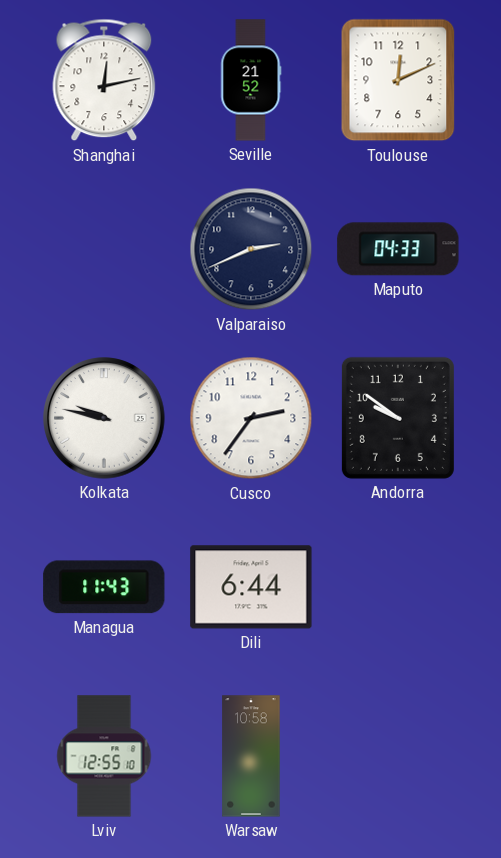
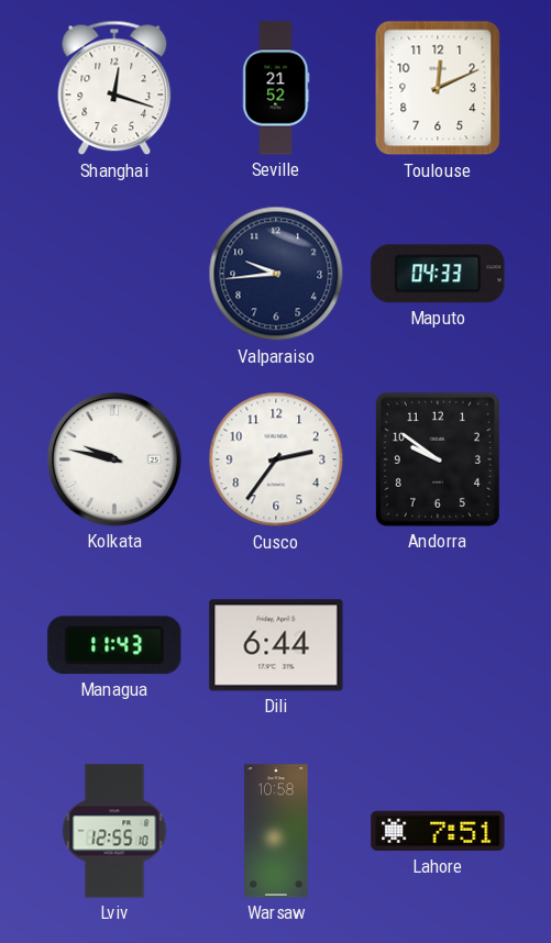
Shanghai: 12:13 -> 12:18 (114, 88)
Valparaiso: 2:41 -> 9:44 (276, 274)
Lahore: none -> 7:51 (438, 831)
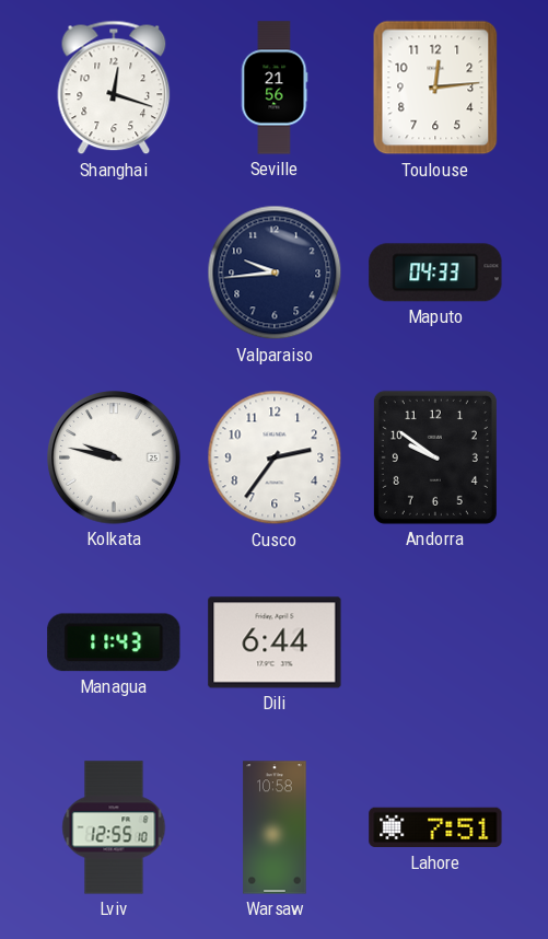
Seville: 21:52 -> 21:56 (275, 88)
Toulouse: 12:11 -> 12:14 (435, 88)
